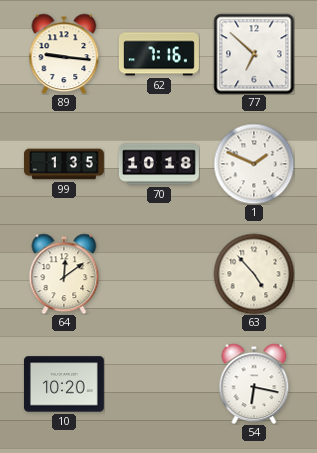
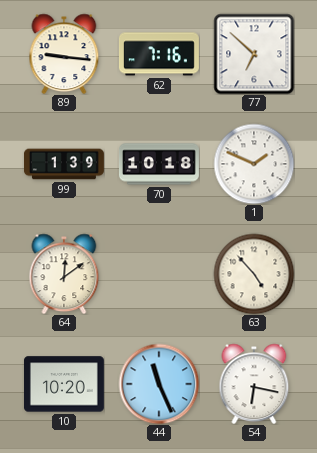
99: 1:35 -> 1:39 (64, 164)
44: none -> 11:26 (159, 384)
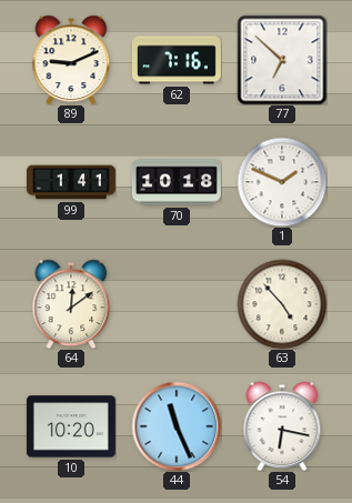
89: 9:16 -> 9:11 (71, 60)
99: 1:39 -> 1:41 (71, 182)
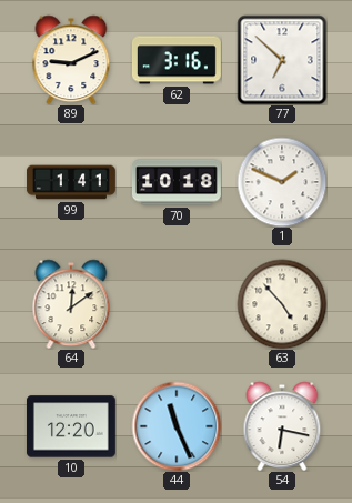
62: 7:16 -> 3:16 (177, 60)
10: 10:20 -> 12:20 (71, 426)
